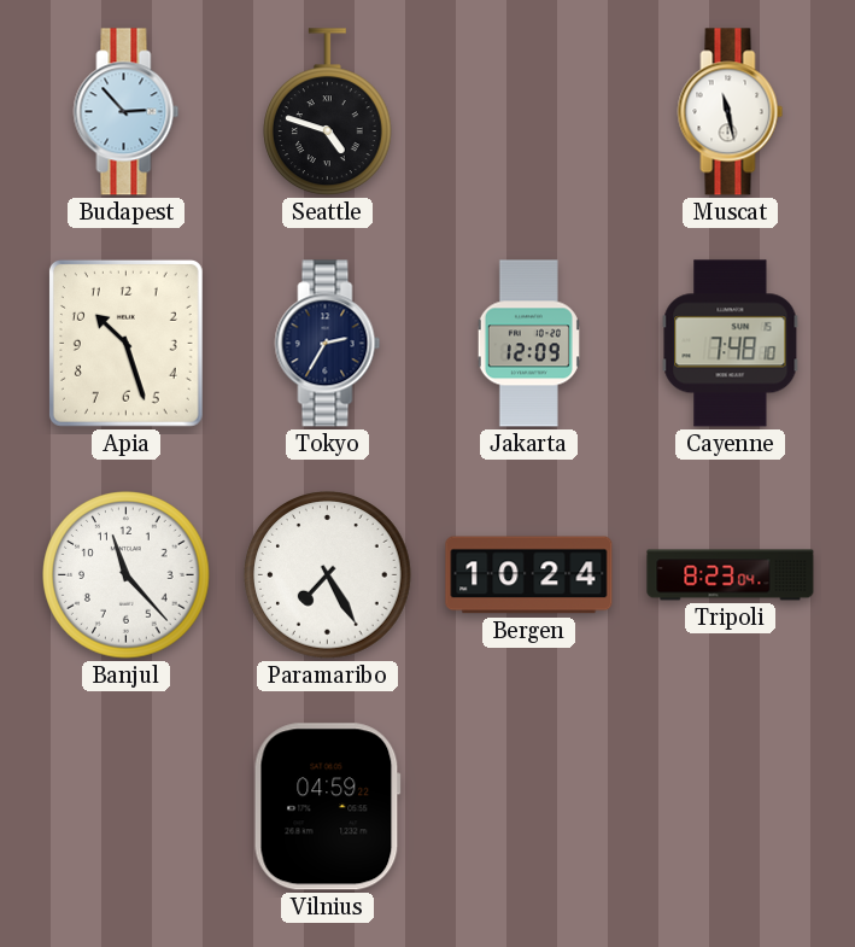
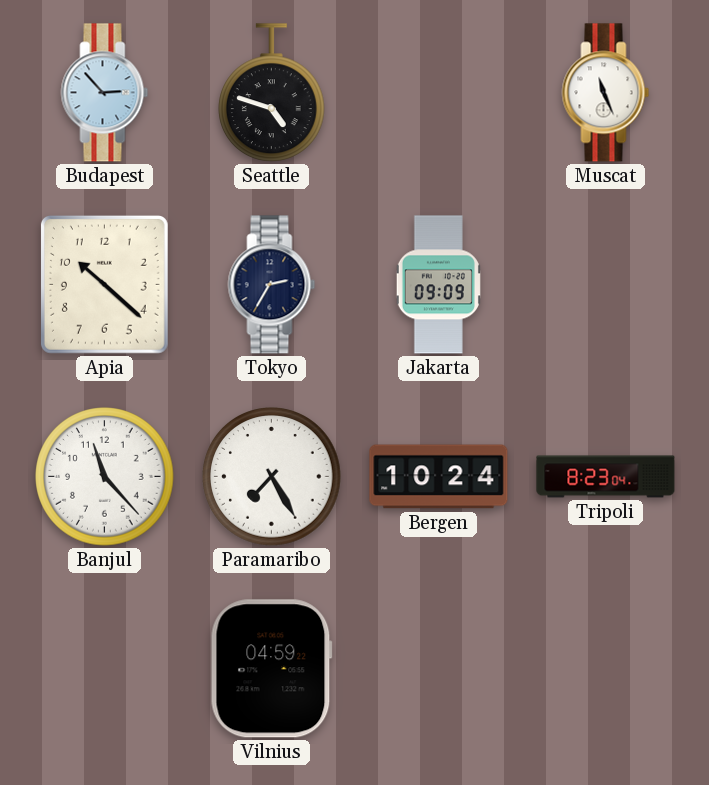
Muscat: 11:28 -> 11:26 (606, 93)
Apia: 10:27 -> 10:22 (104, 284)
Jakarta: 12:09 -> 09:09 (438, 285)
Cayenne: 7:48 -> none (731, 344)
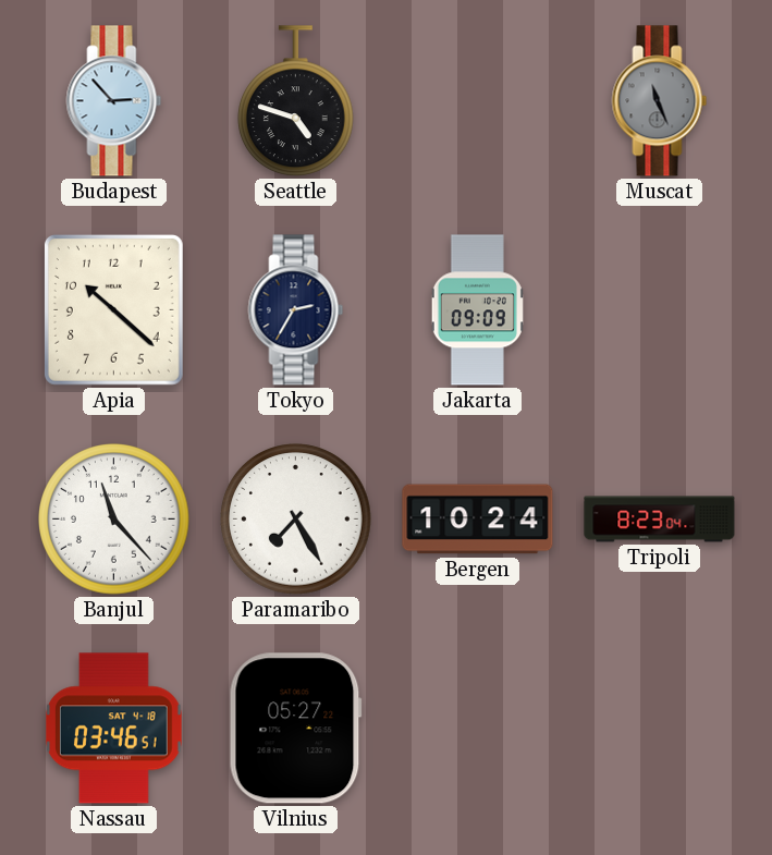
Muscat dial: white -> grey (660, 101)
Nassau: none -> 03:46 (114, 729)
Vilnius: 04:59 -> 05:27 (295, 729)
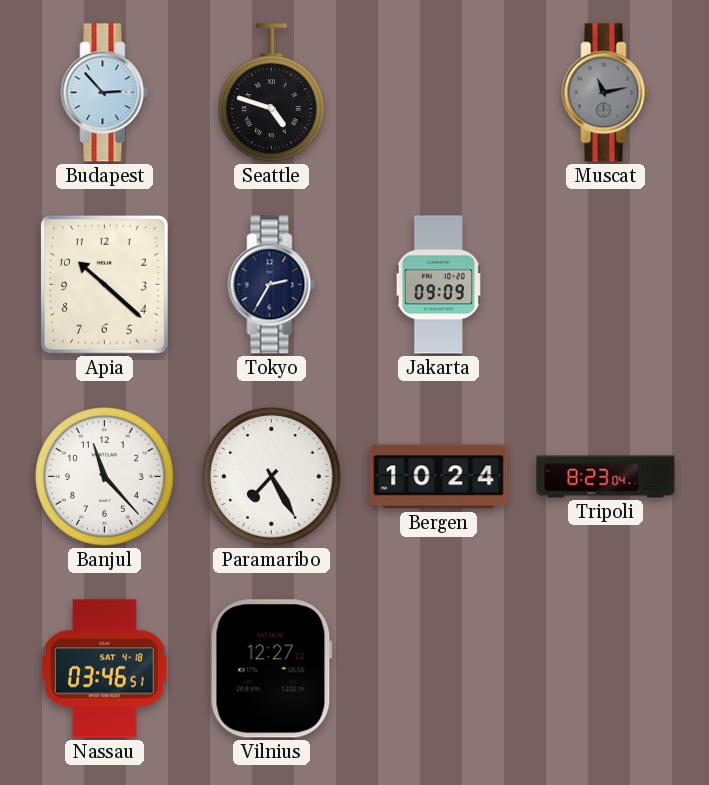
Muscat: 11:26 -> 11:13 (606, 93)
Vilnius: 05:27 -> 12:27 (271, 669)
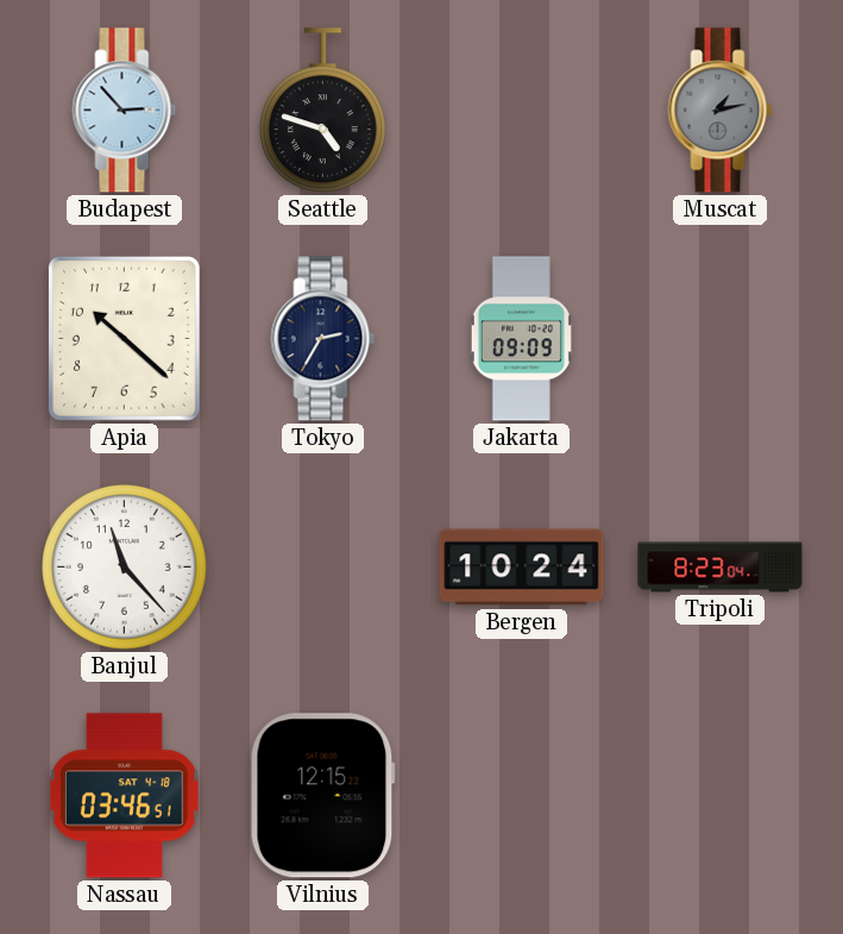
Muscat: 11:13 -> 1:13 (721, 111)
Paramaribo: 7:25 -> none (272, 477)
Vilnius: 12:27 -> 12:15 (322, 796)
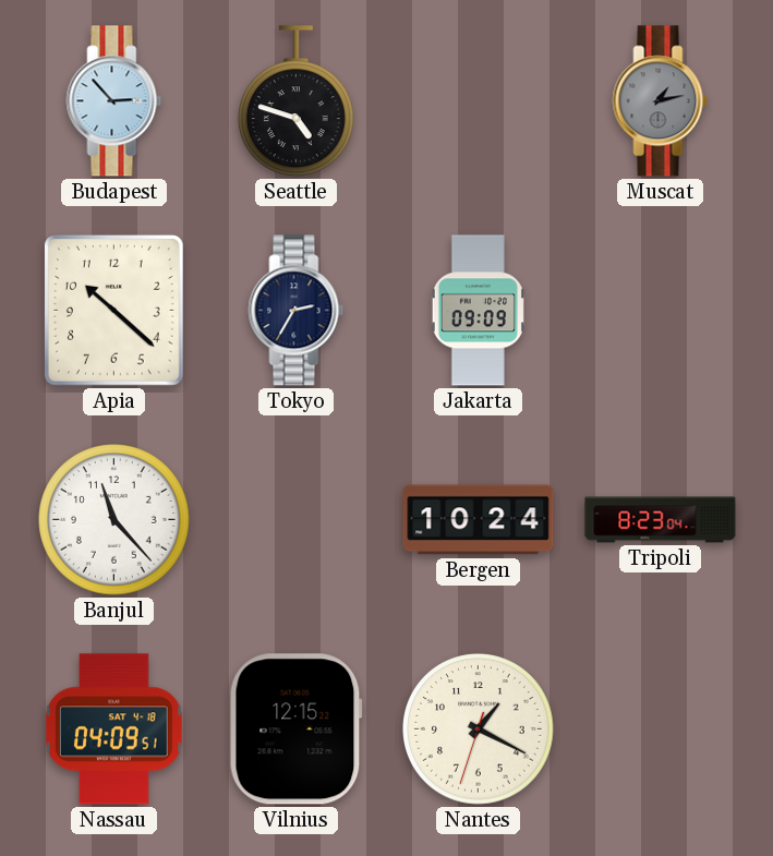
Nassau: 03:46 -> 04:09 (114, 730)
Nantes: none -> 1:19 (479, 730)
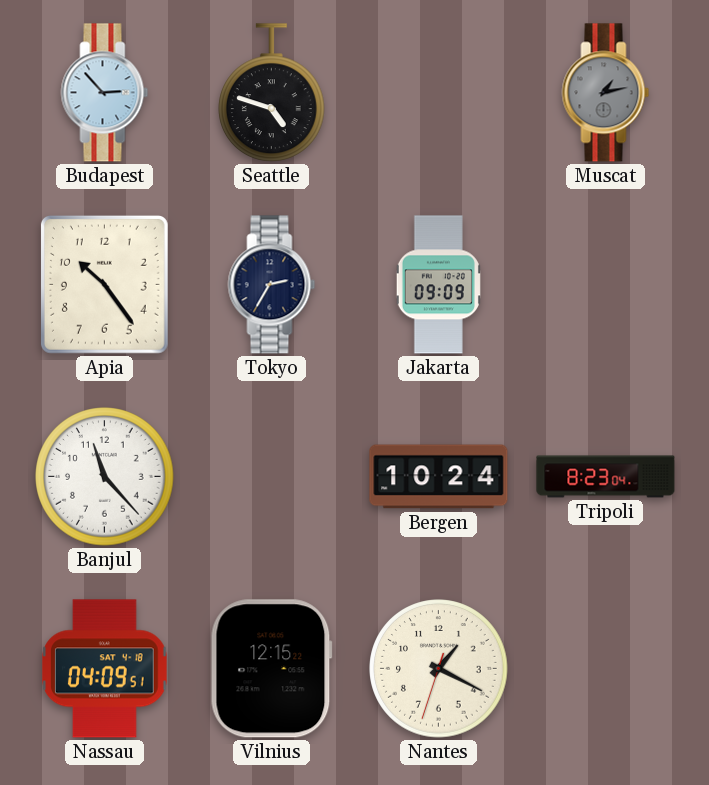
Apia: 10:22 -> 10:24 (104, 284)
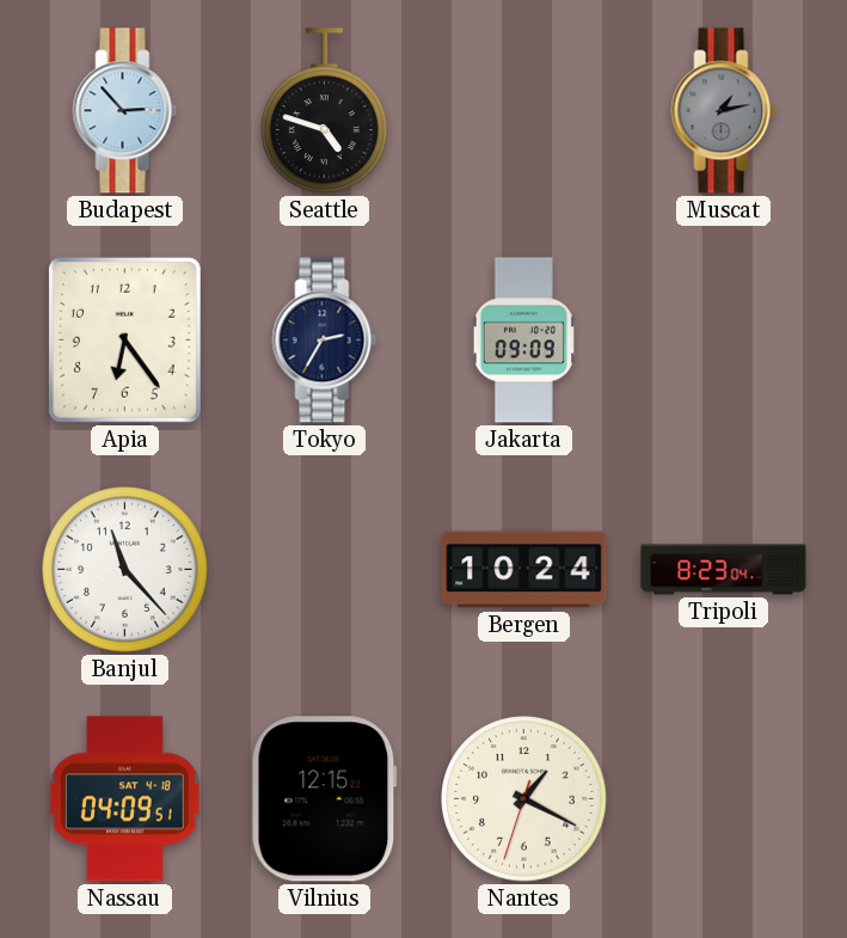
Apia: 10:24 -> 6:24 (124, 339)
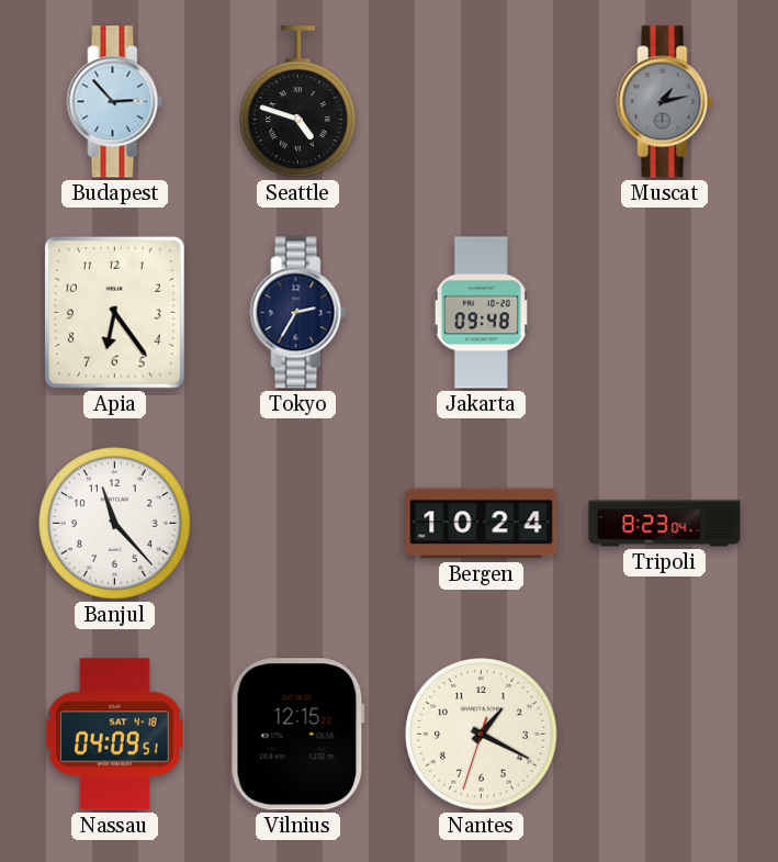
Jakarta: 09:09 -> 09:48 (481, 313)
